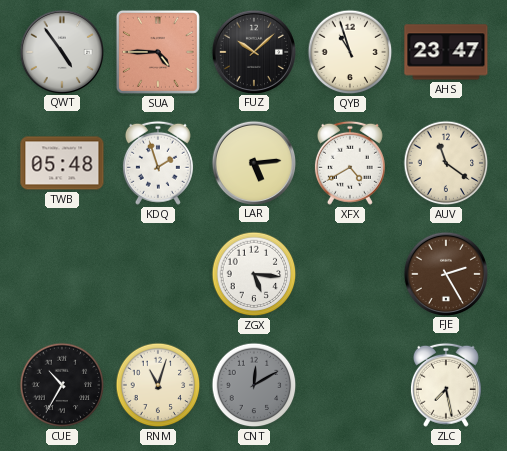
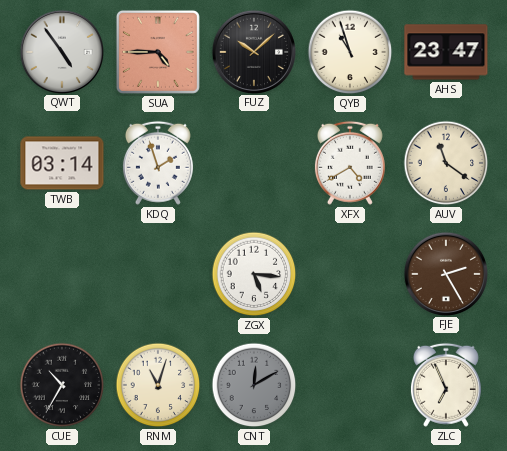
TWB: 05:48 -> 03:14 (62, 163)
LAR: 5:14 -> none (253, 162)
ZLC: 7:28 -> 6:56 (446, 385)
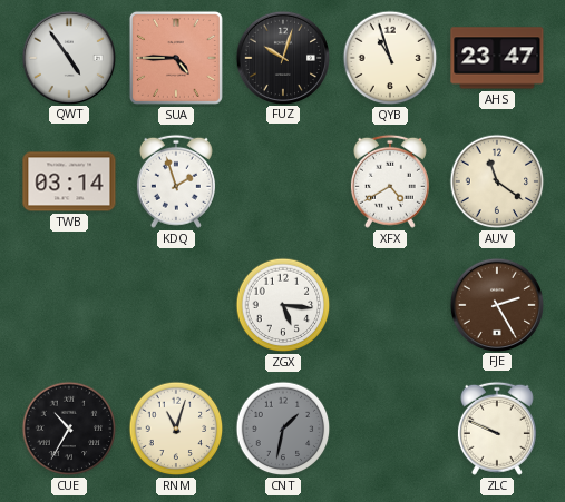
FUZ: 10:08 -> 10:03 (282, 57)
CNT: 12:10 -> 1:32 (283, 429)
ZLC: 6:56 -> 9:49 (497, 429)
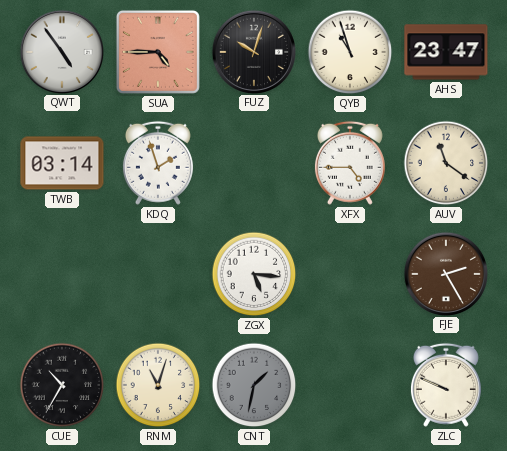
XFX: 4:40 -> 4:45 (350, 163)
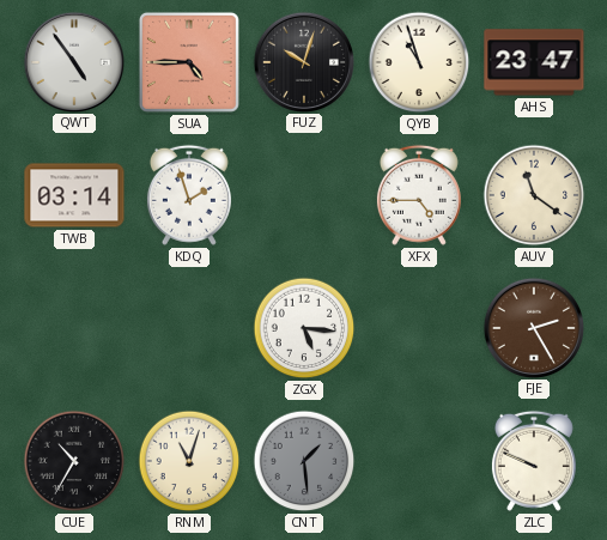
CNT: 1:32 -> 1:29 (304, 461)
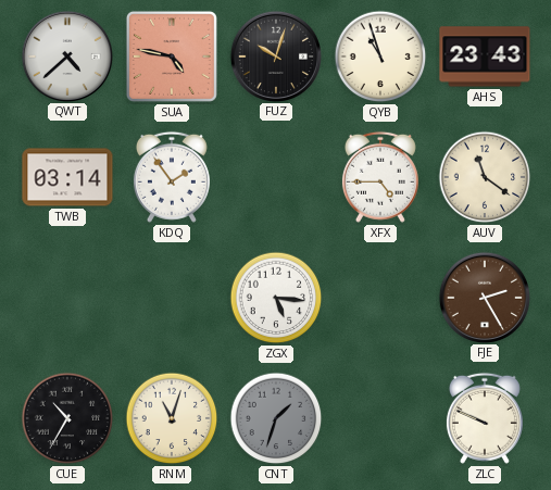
QWT: 4:54 -> 4:38 (66, 55)
SUA: 4:45 -> 4:47 (172, 56)
AHS: 23:47 -> 23:43 (485, 56)
KDQ: 1:57 -> 1:54 (172, 177)
CNT: 1:29 -> 1:33 (276, 418)
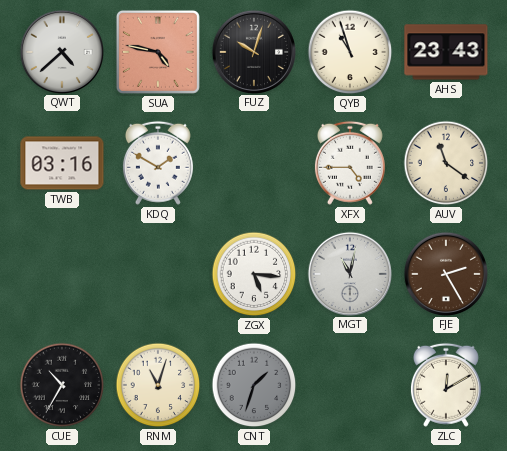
TWB: 03:14 -> 03:16 (62, 163)
KDQ: 1:54 -> 1:50 (158, 163)
MGT: none -> 11:02 (349, 273)
ZLC: 9:49 -> 12:10 (446, 385)
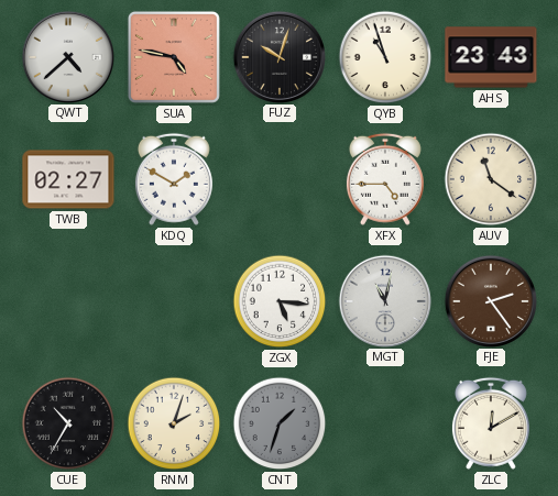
TWB: 03:16 -> 02:27 (68, 179)
FJE: 2:25 -> 2:24 (490, 300)
RNM: 11:03 -> 2:03 (174, 423)
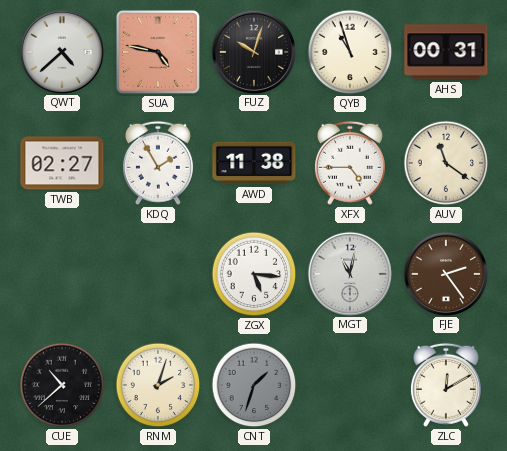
AHS: 23:43 -> 00:31 (446, 52)
KDQ: 1:50 -> 1:55 (158, 163)
AWD: none -> 11:38 (254, 163)
CUE: 10:35 -> 10:38 (62, 385)
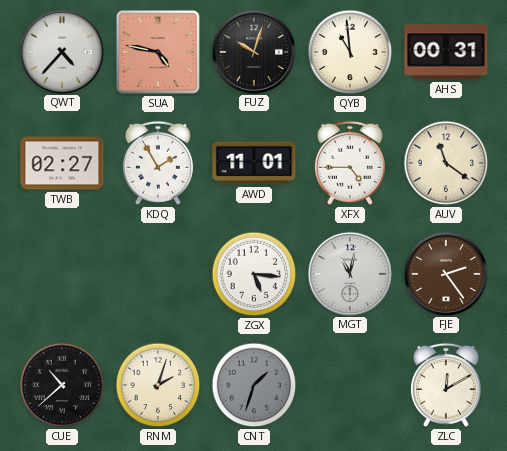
QWT: 4:38 -> 4:37 (61, 51)
QYB: 10:57 -> 10:59 (350, 52)
AWD: 11:38 -> 11:01 (254, 163)
